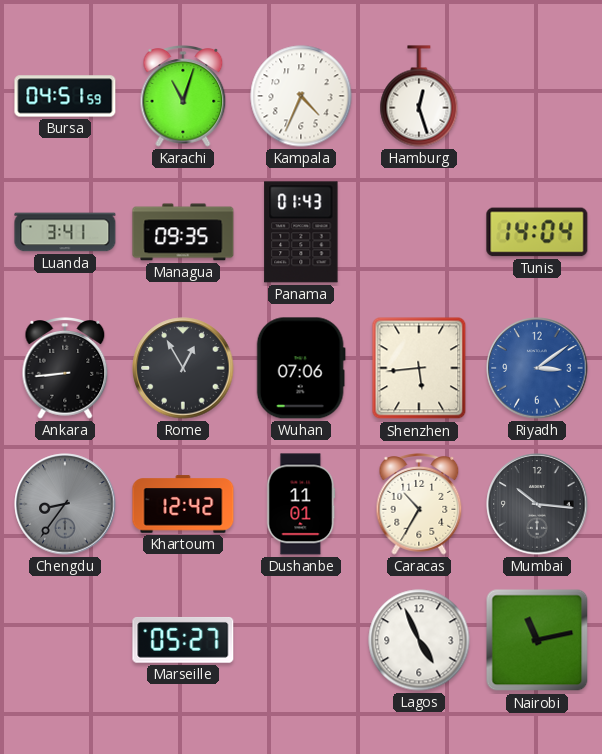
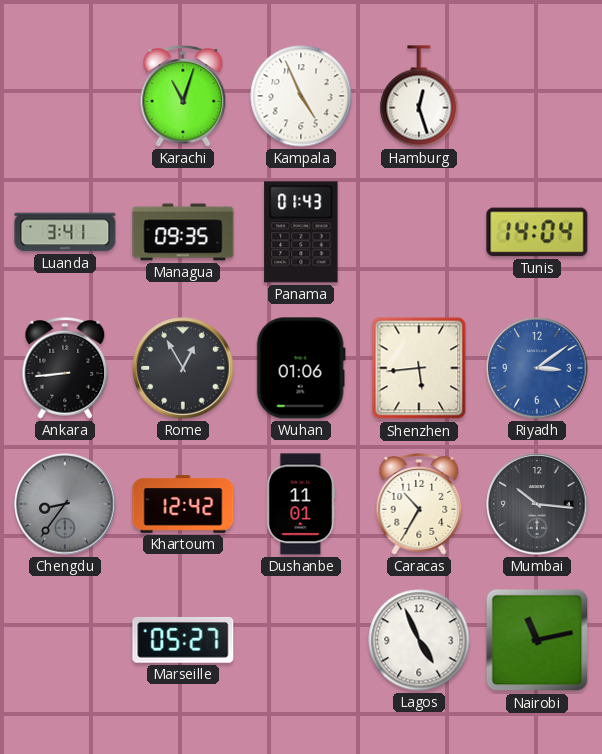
Bursa: 04:51 -> none (65, 96)
Kampala: 4:34 -> 4:56 (301, 96)
Wuhan: 07:06 -> 01:06 (301, 368)
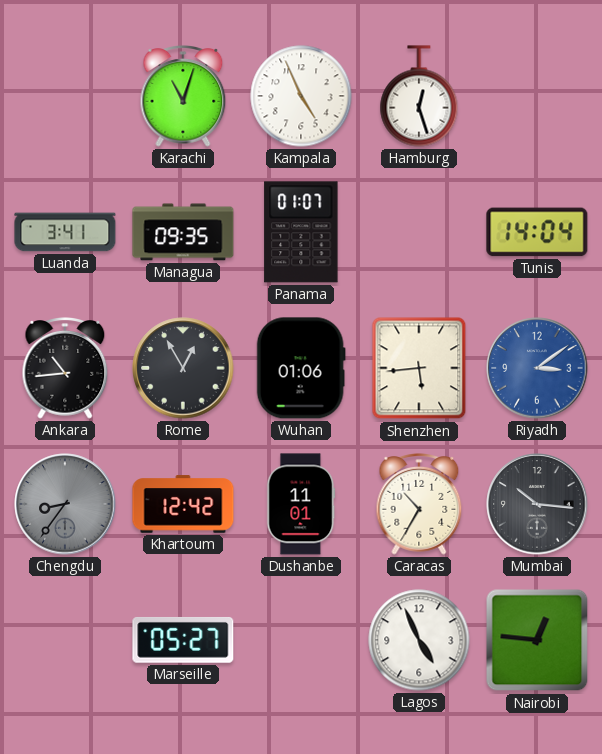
Panama: 01:43 -> 01:07 (301, 232)
Ankara: 8:44 -> 10:44 (65, 368)
Nairobi: 11:13 -> 12:46 (537, 640)
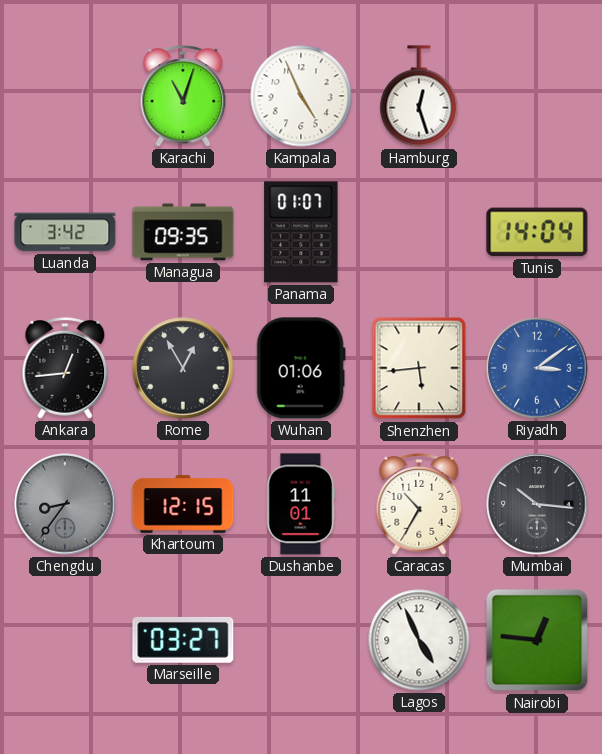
Luanda: 3:41 -> 3:42 (65, 232)
Ankara: 10:44 -> 12:44 (65, 368)
Khartoum: 12:42 -> 12:15 (183, 504)
Marseille: 05:27 -> 03:27 (183, 640)
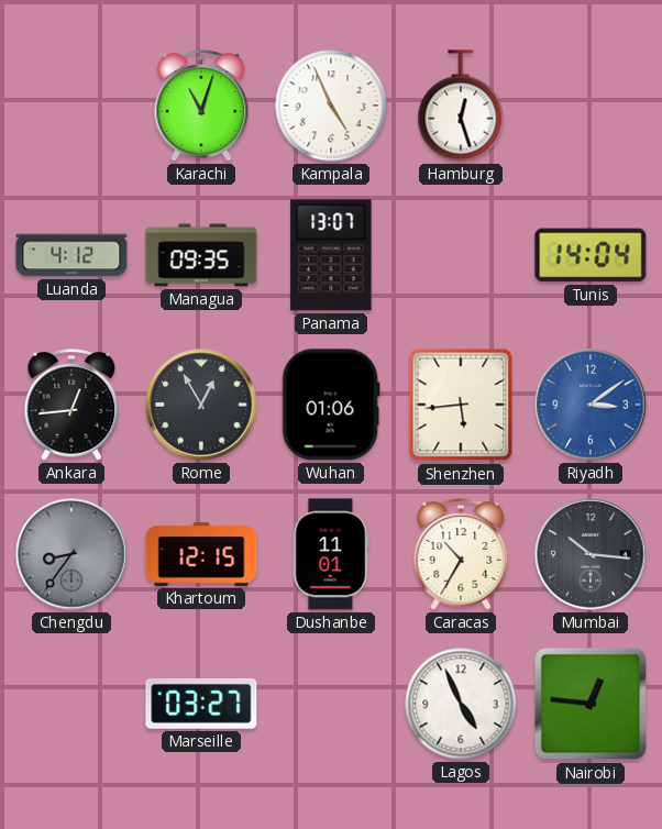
Luanda: 3:42 -> 4:12 (71, 255)
Panama: 01:07 -> 13:07 (331, 255)
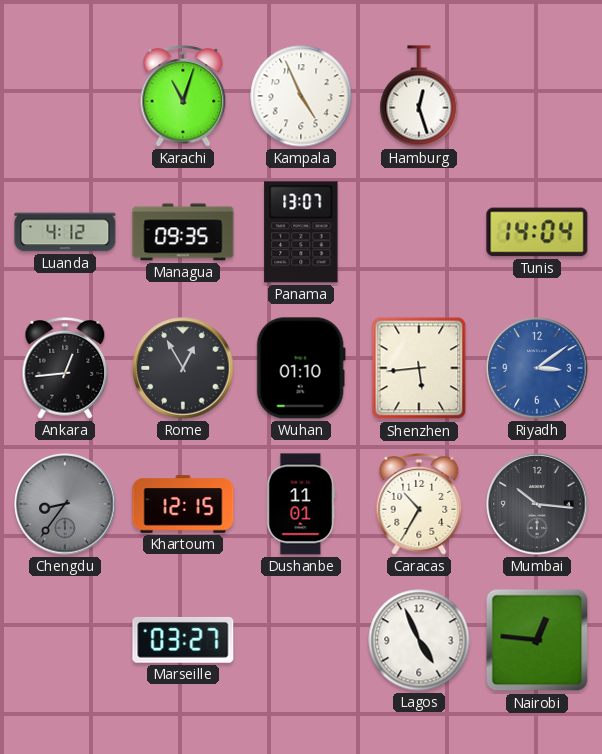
Wuhan: 01:06 -> 01:10 (301, 368)
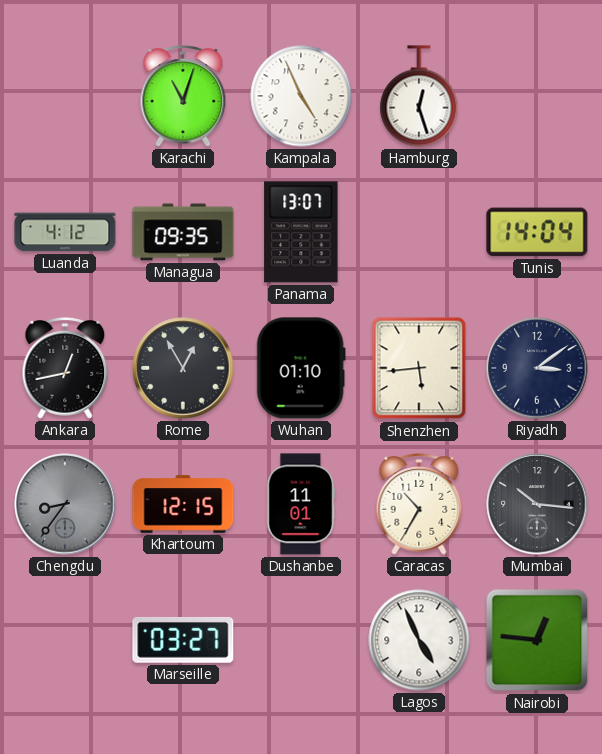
Ankara: 12:44 -> 12:43 (65, 368)
Riyadh dial: blue -> navy (537, 368)
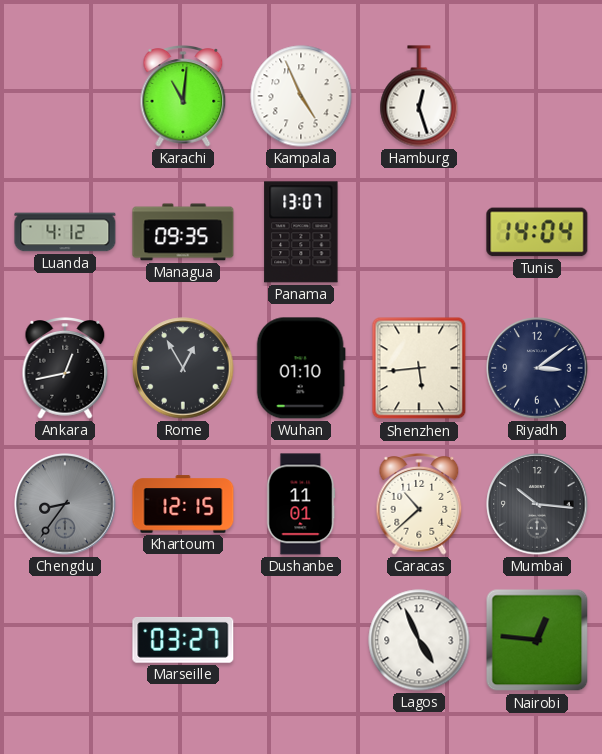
Karachi: 11:03 -> 11:01 (183, 96)
Caracas: 10:35 -> 10:38 (419, 504)
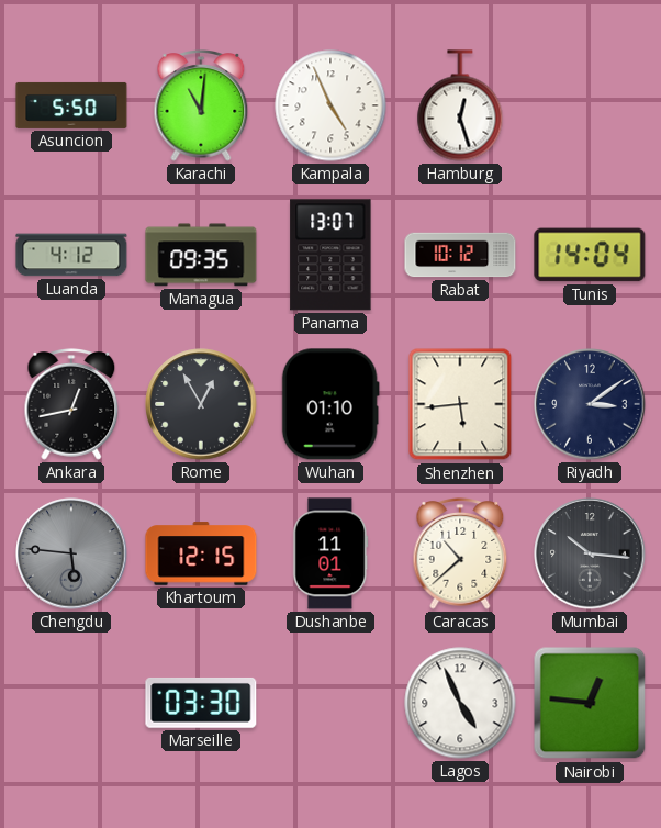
Asuncion: none -> 5:50 (71, 105)
Rabat: none -> 10:12 (460, 255)
Chengdu: 8:36 -> 5:46 (71, 553)
Marseille: 03:27 -> 03:30 (201, 703)
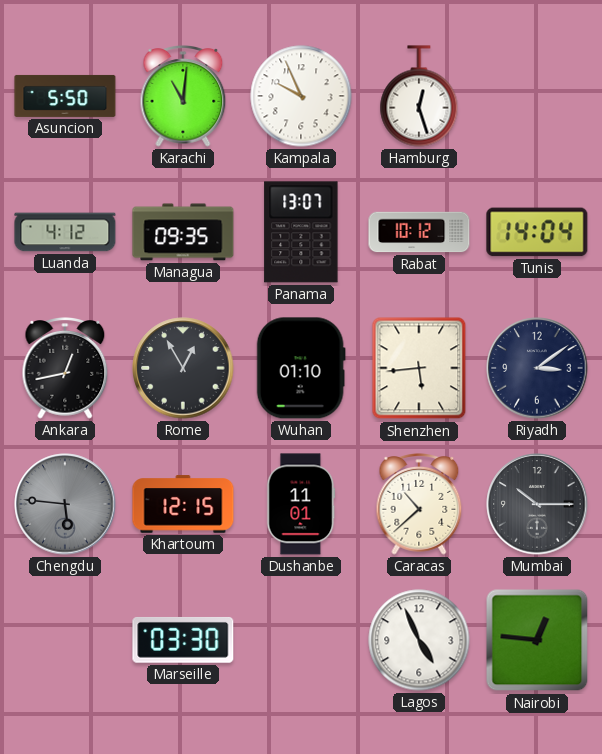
Kampala: 4:56 -> 9:56 (301, 96)
Mumbai: 10:16 -> 10:15 (537, 504)
